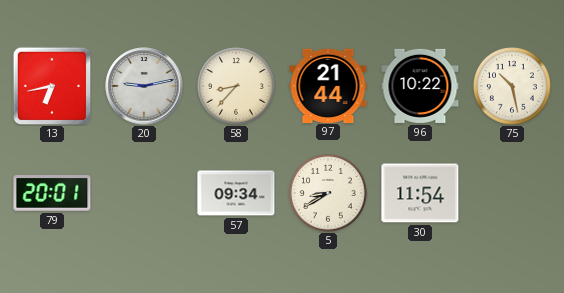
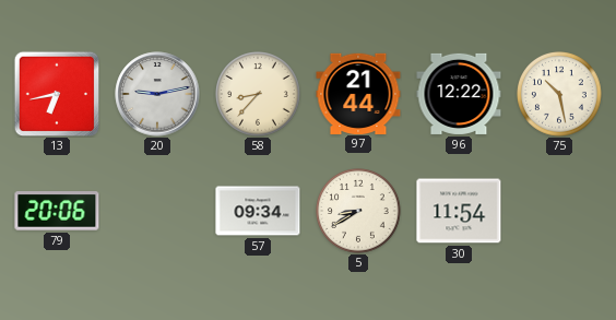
96: 10:22 -> 12:22 (459, 94)
79: 20:01 -> 20:06 (57, 211)
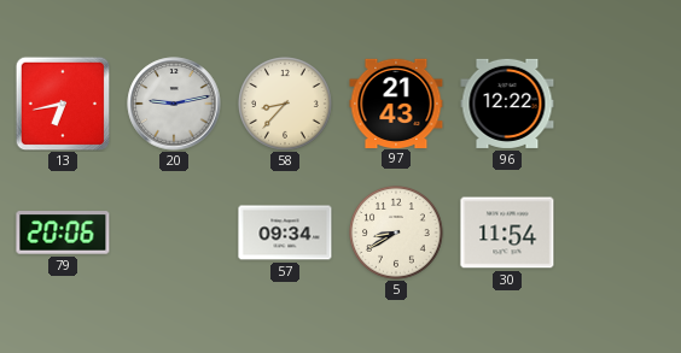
97: 21:44 -> 21:43 (396, 102)
75: 10:28 -> none (560, 95)
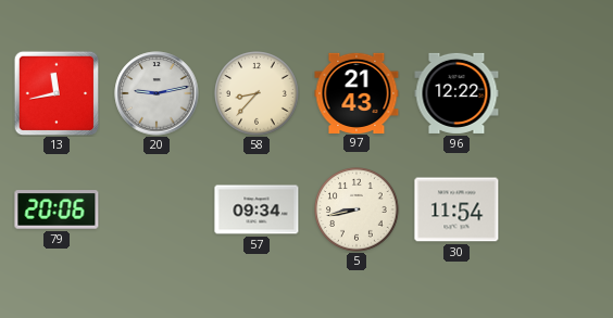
13: 6:43 -> 11:43 (57, 93)
5: 8:40 -> 8:43 (358, 211)
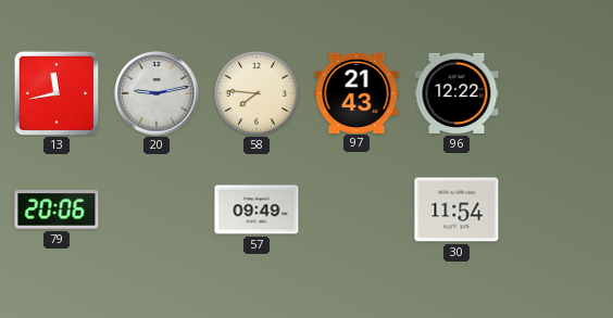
58: 8:37 -> 7:46 (258, 94)
57: 09:34 -> 09:49 (257, 209)
5: 8:43 -> none (358, 211)
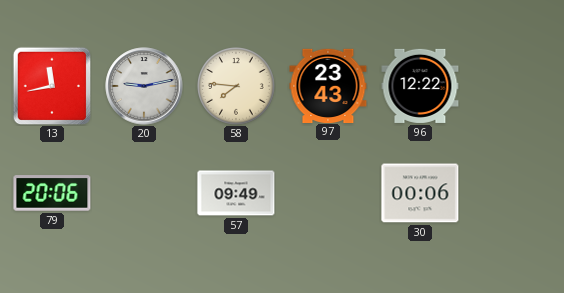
97: 21:43 -> 23:43 (328, 85)
30: 11:54 -> 00:06 (420, 193)
